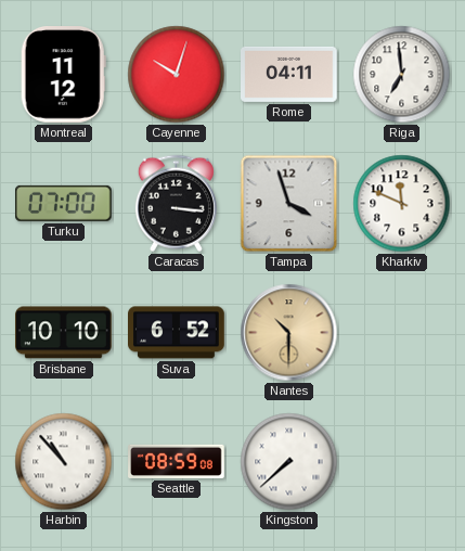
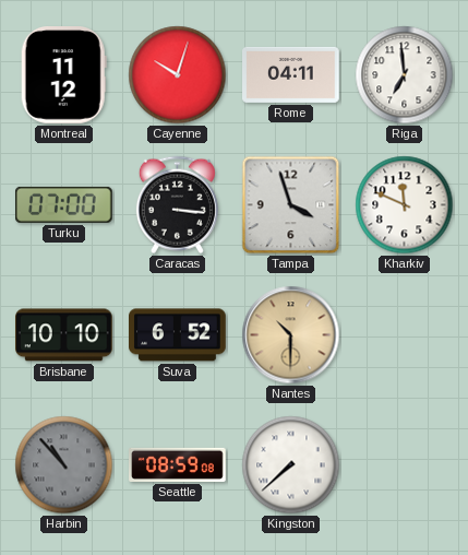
Harbin dial: white -> grey (64, 465)
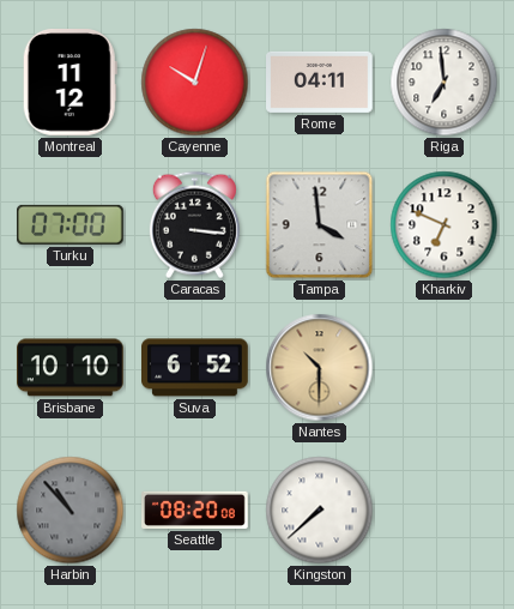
Tampa: 3:57 -> 3:59 (320, 225)
Kharkiv: 11:49 -> 6:49 (445, 225)
Seattle: 08:59 -> 08:20 (195, 509)
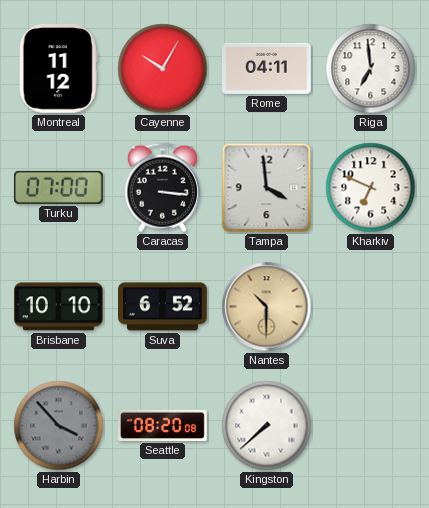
Cayenne: 10:03 -> 10:05 (163, 69)
Harbin: 10:53 -> 3:53 (59, 426)
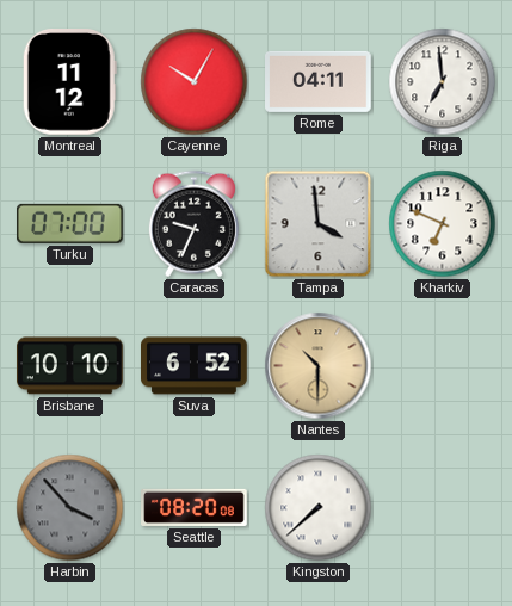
Caracas: 3:16 -> 9:34 (193, 224)
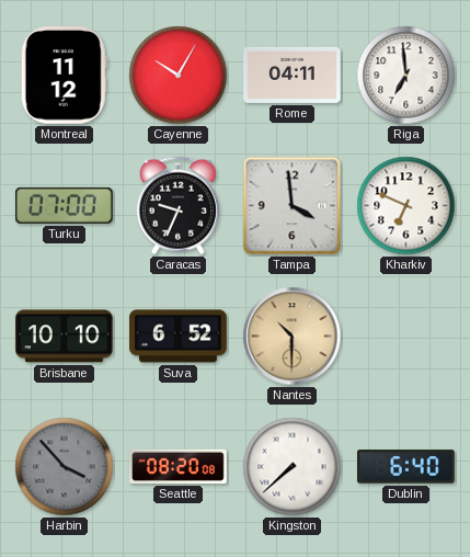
Dublin: none -> 6:40 (406, 467)
